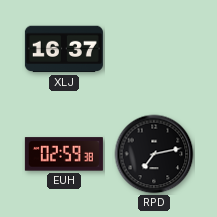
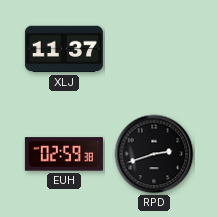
XLJ: 16:37 -> 11:37 (64, 49)
RPD: 7:13 -> 2:42 (154, 154)
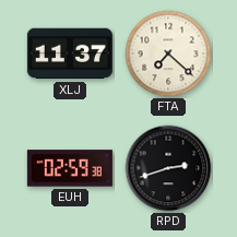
FTA: none -> 7:22 (168, 54)
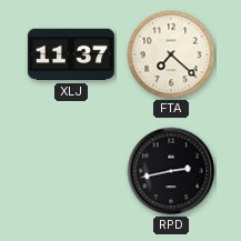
EUH: 02:59 -> none (70, 168)
RPD: 2:42 -> 2:43 (171, 171)
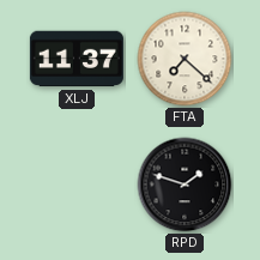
RPD: 2:43 -> 1:48 (185, 185)
